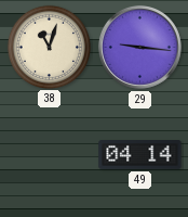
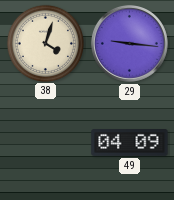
38: 11:03 -> 4:03 (45, 43)
49: 04:14 -> 04:09 (130, 143)
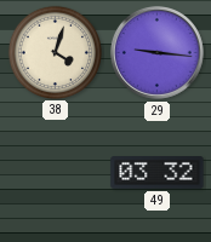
49: 04:09 -> 03:32 (158, 173)
